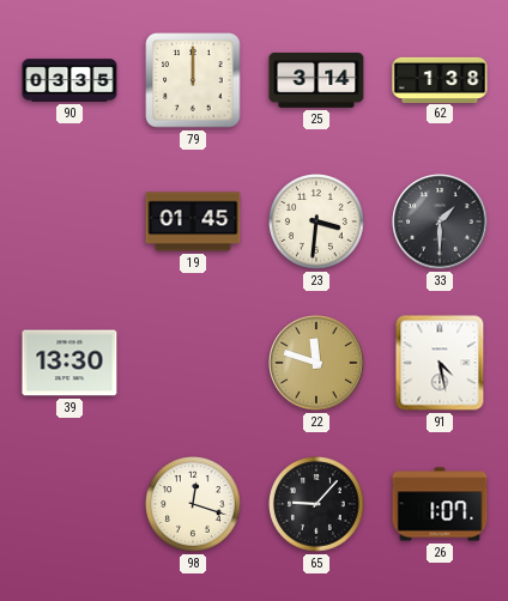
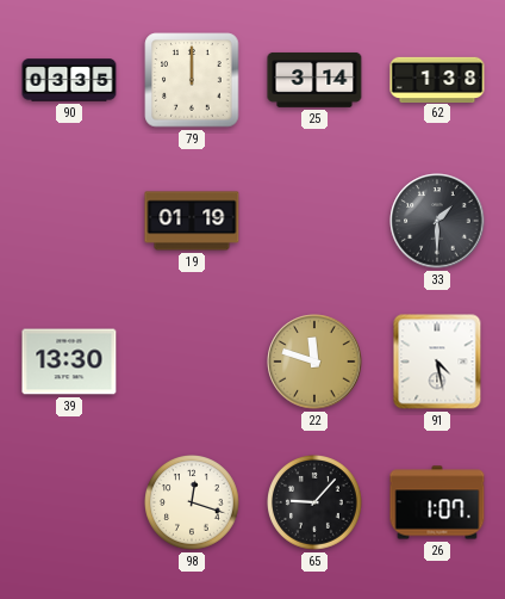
19: 01:45 -> 01:19 (192, 221)
23: 3:31 -> none (316, 223)
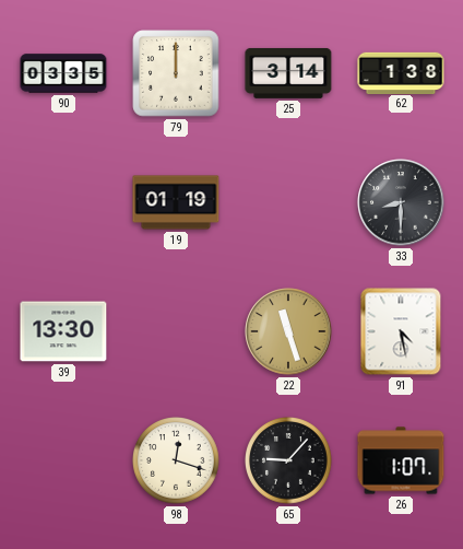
33: 1:30 -> 8:30 (401, 202)
22: 11:48 -> 11:27 (288, 331)
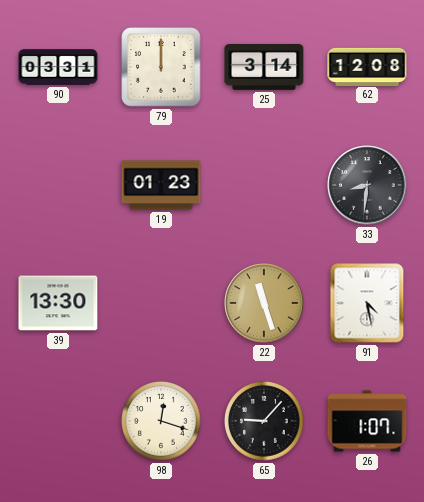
90: 03:35 -> 03:31 (58, 67)
62: 1:38 -> 12:08 (367, 66)
19: 01:19 -> 01:23 (161, 185)
33: 8:30 -> 8:31 (367, 185)
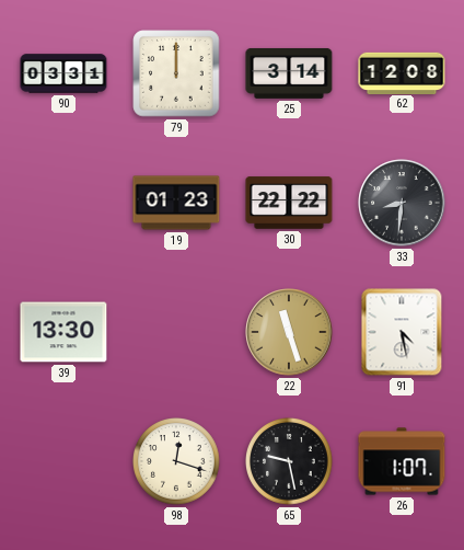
30: none -> 22:22 (289, 203)
65: 9:07 -> 9:28 (289, 462)
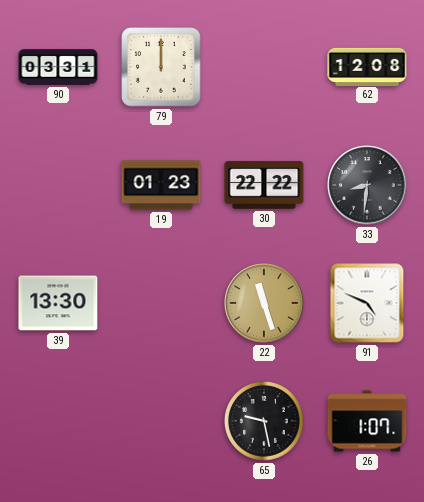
25: 3:14 -> none (289, 73)
91: 4:28 -> 4:49 (367, 303)
98: 12:18 -> none (176, 462)
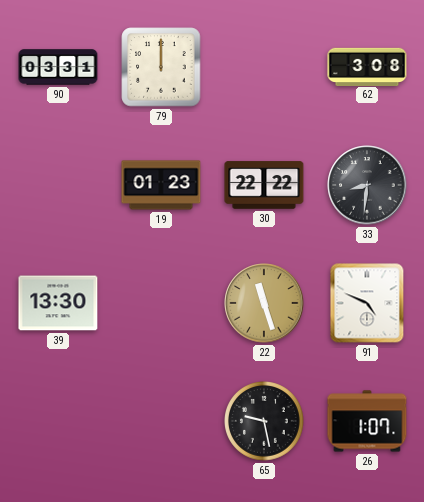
62: 12:08 -> 3:08 (367, 66)
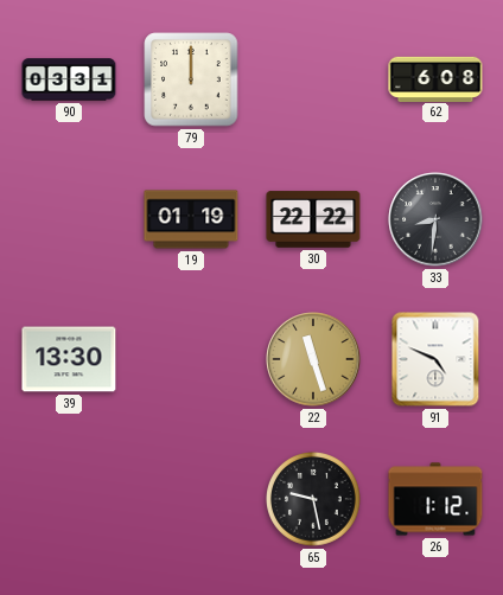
62: 3:08 -> 6:08 (435, 78)
19: 01:23 -> 01:19 (191, 219)
26: 1:07 -> 1:12 (435, 499)
